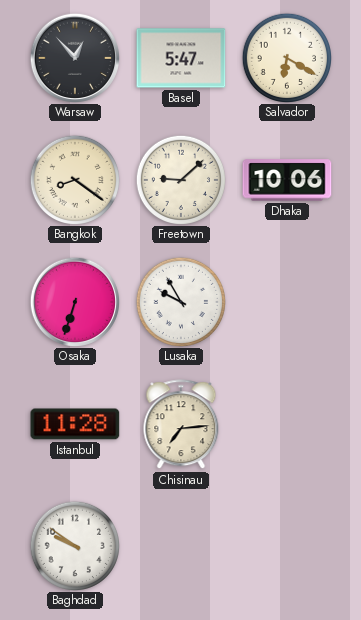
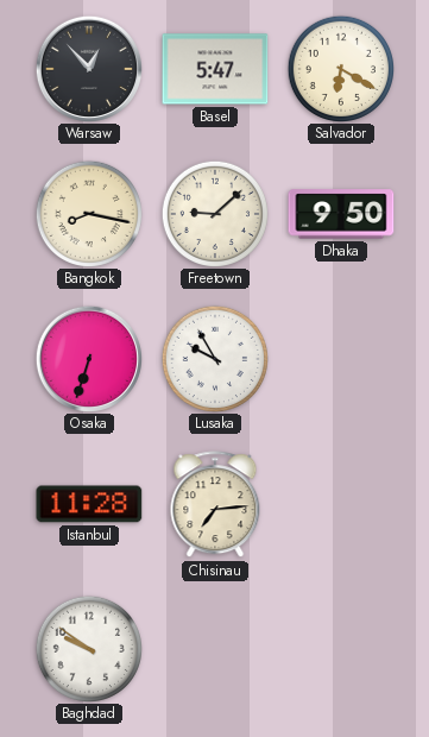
Bangkok: 8:21 -> 8:17 (88, 213)
Dhaka: 10:06 -> 9:50 (341, 214)
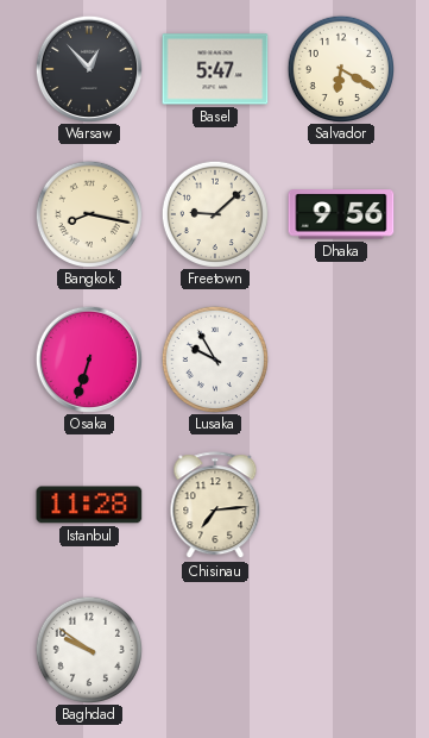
Dhaka: 9:50 -> 9:56 (341, 214)
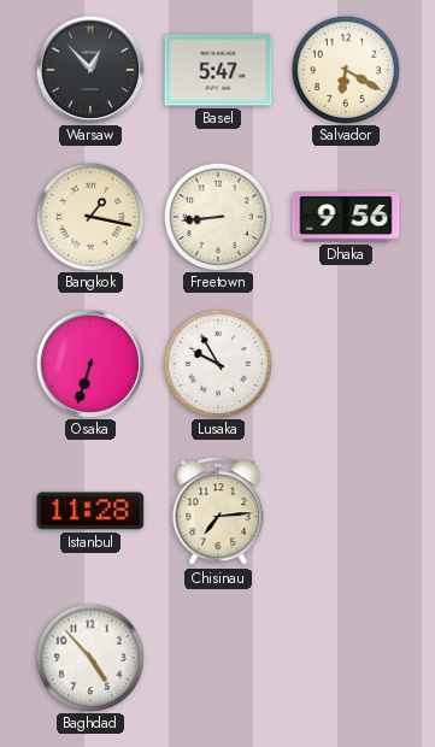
Bangkok: 8:17 -> 1:17 (89, 216)
Freetown: 9:08 -> 8:44 (217, 216)
Baghdad: 9:51 -> 4:53 (89, 657)
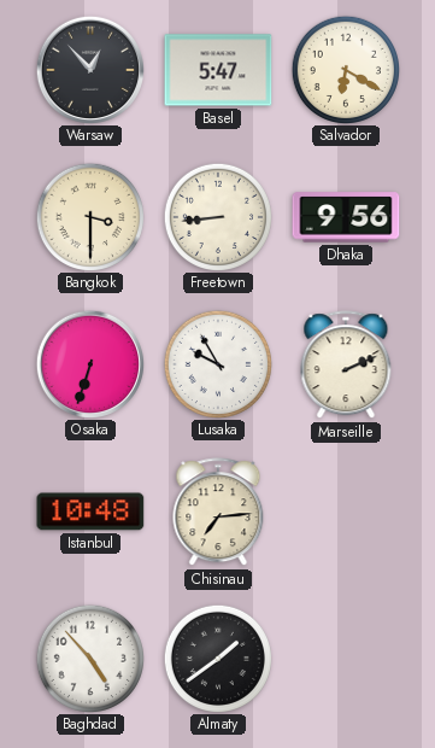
Bangkok: 1:17 -> 3:30 (89, 216)
Marseille: none -> 2:11 (346, 366)
Istanbul: 11:28 -> 10:48 (90, 512)
Almaty: none -> 1:39 (217, 658)
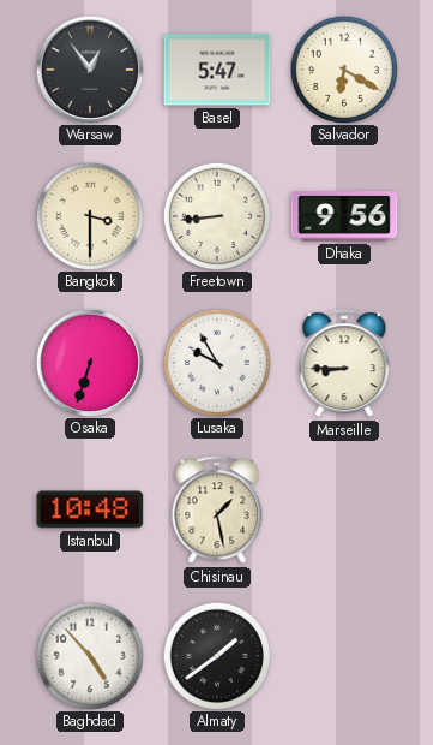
Warsaw: 12:53 -> 12:54 (89, 68)
Marseille: 2:11 -> 8:45 (344, 364)
Chisinau: 7:14 -> 1:28 (217, 511)
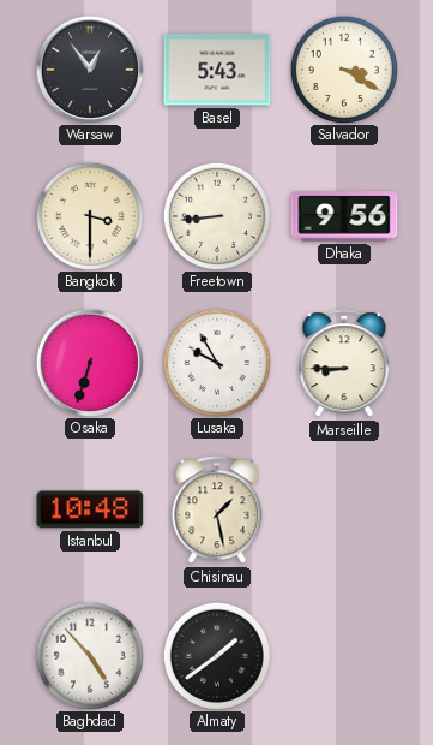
Basel: 5:47 -> 5:43 (217, 70)
Salvador: 6:20 -> 3:20 (343, 68)
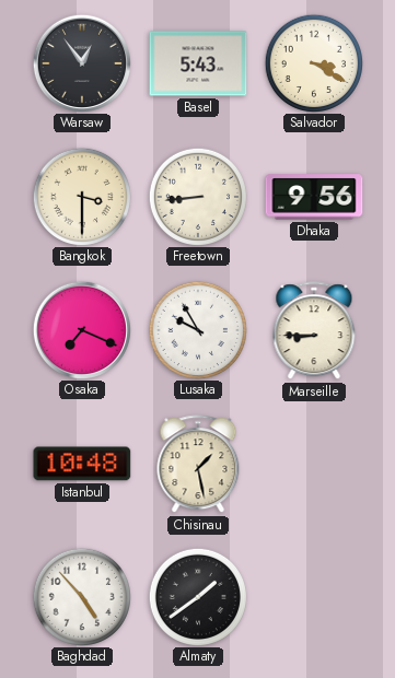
Osaka: 6:33 -> 7:19 (81, 329)
